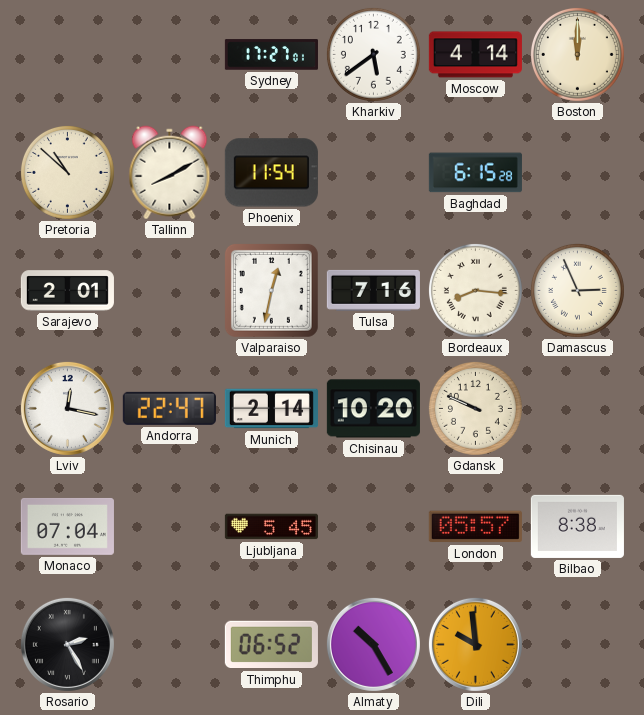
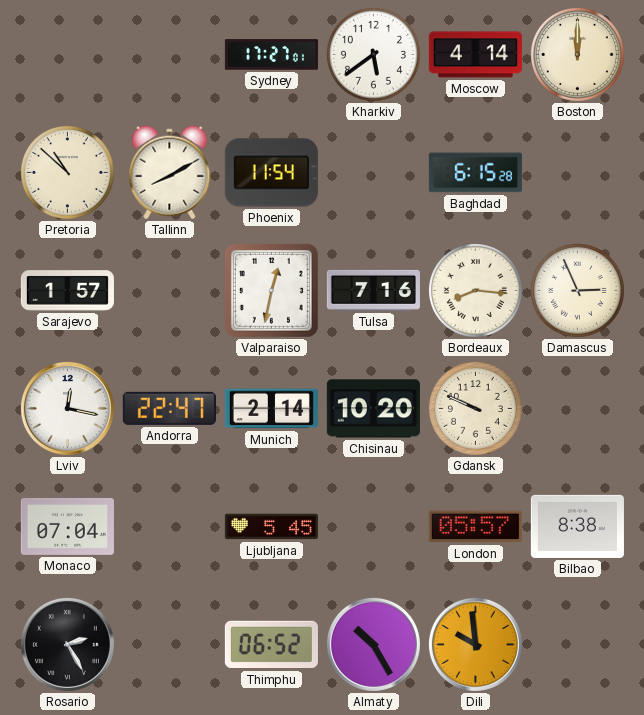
Sarajevo: 2:01 -> 1:57 (67, 291)
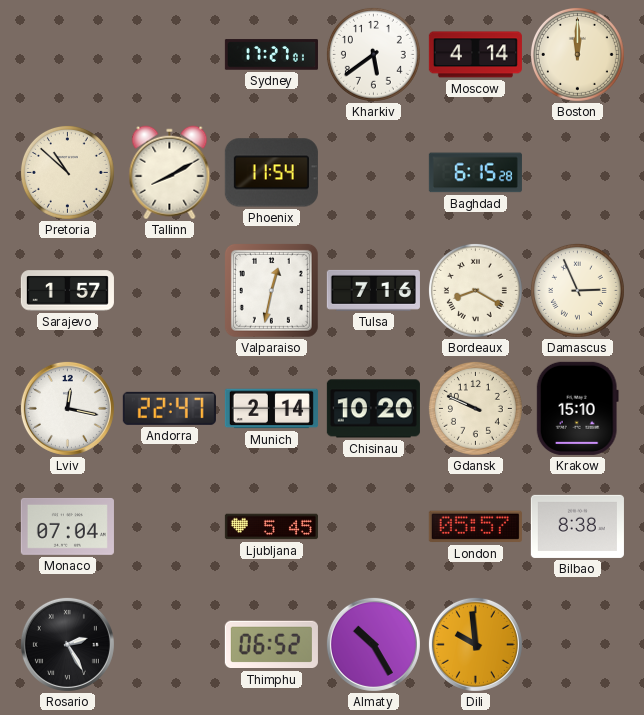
Bordeaux: 8:16 -> 8:20 (475, 290)
Krakow: none -> 15:10 (577, 408)
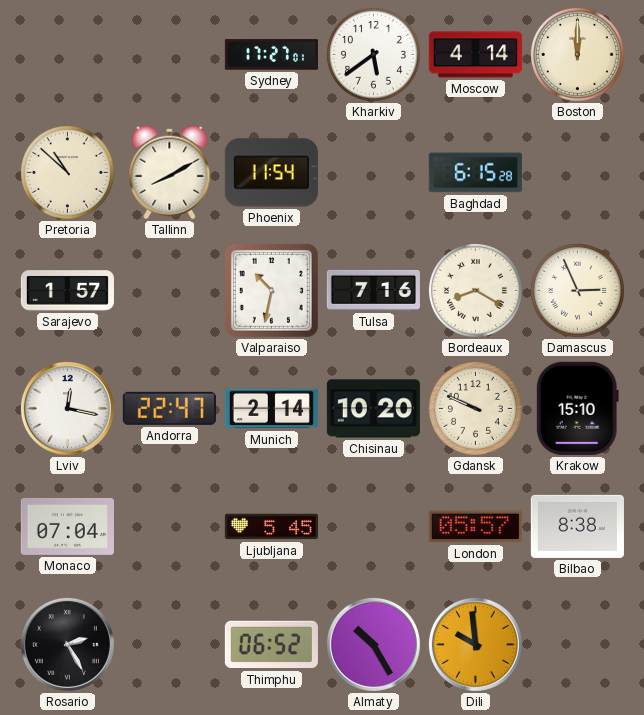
Valparaiso: 12:32 -> 10:32 (271, 290)
